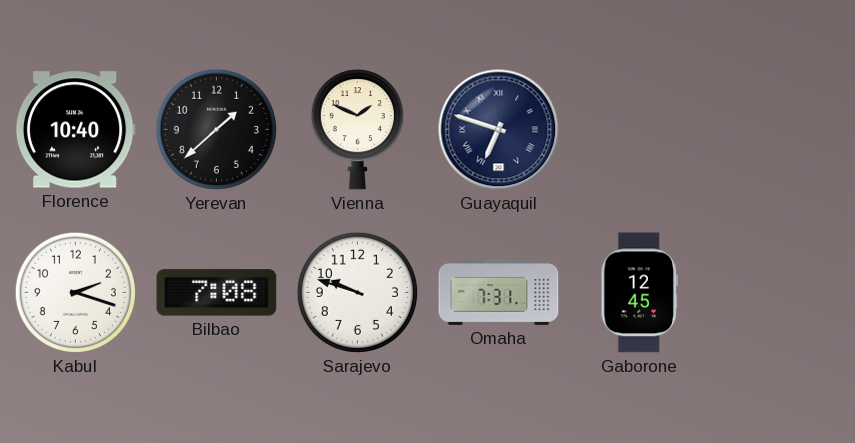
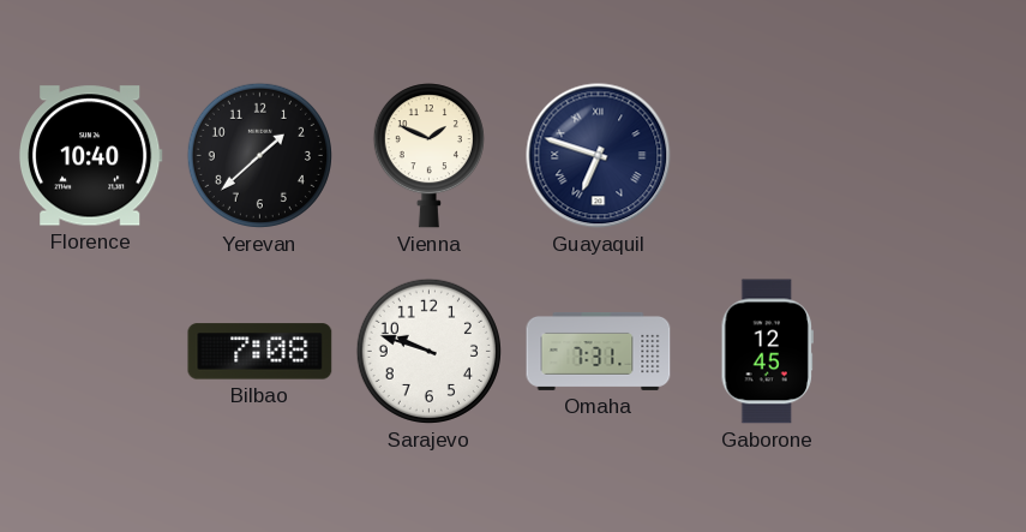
Kabul: 2:18 -> none (75, 292)
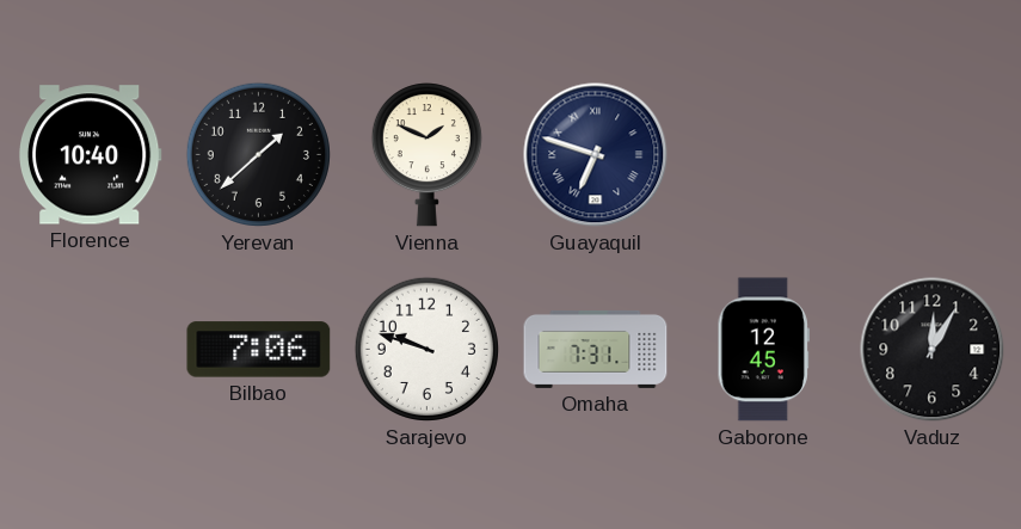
Bilbao: 7:08 -> 7:06 (259, 350)
Vaduz: none -> 12:05 (933, 350)
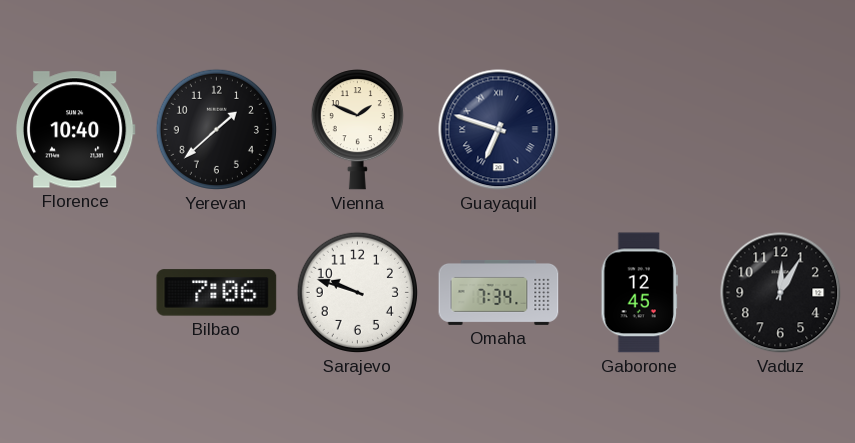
Omaha: 7:31 -> 7:34 (499, 292)
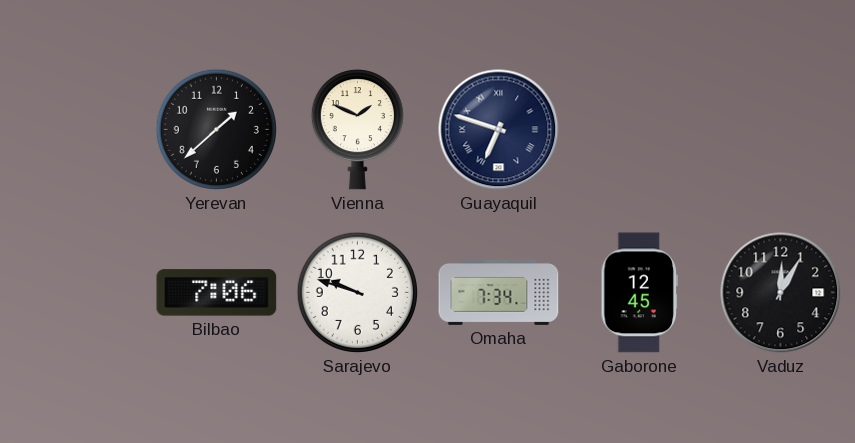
Florence: 10:40 -> none (75, 130)
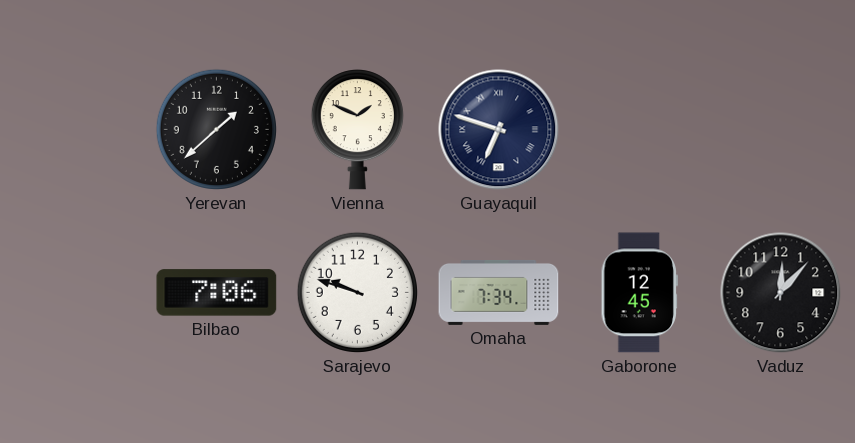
Vaduz: 12:05 -> 12:07 (781, 293)
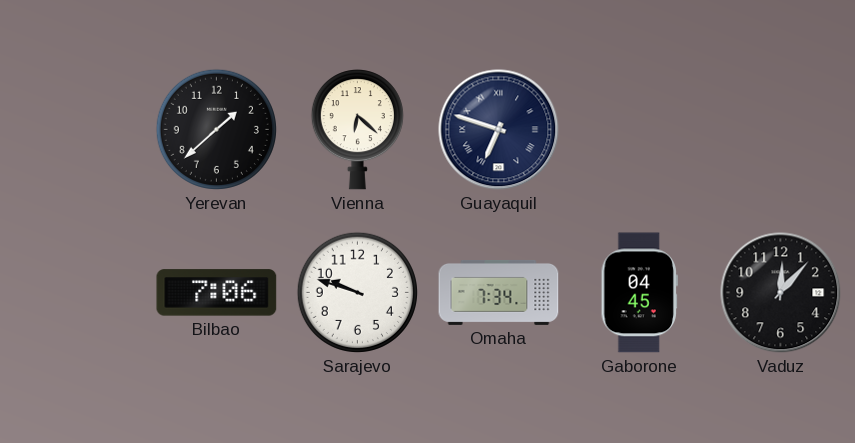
Vienna: 1:49 -> 6:22 (357, 130)
Gaborone: 12:45 -> 04:45 (639, 293)
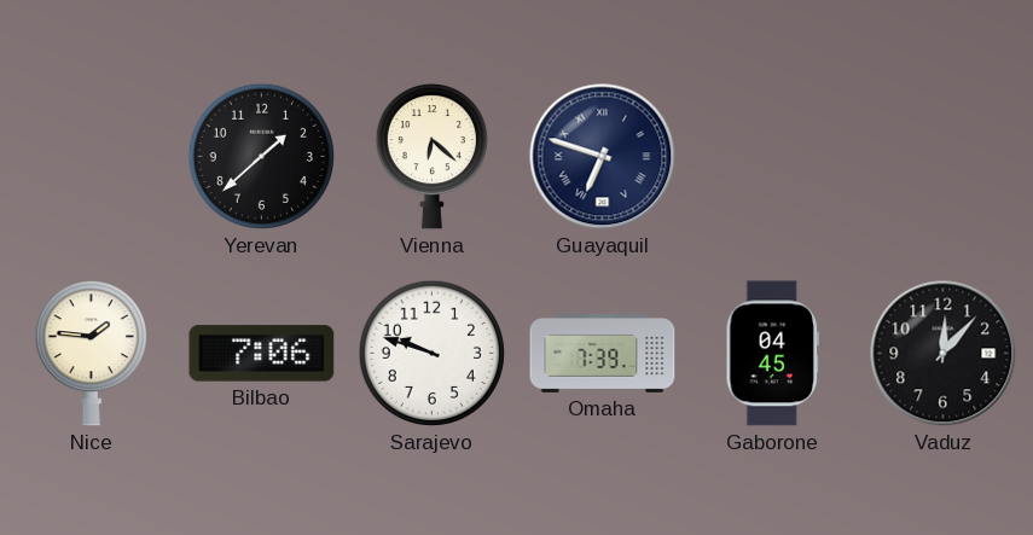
Nice: none -> 1:46 (91, 354)
Omaha: 7:34 -> 7:39 (603, 353)
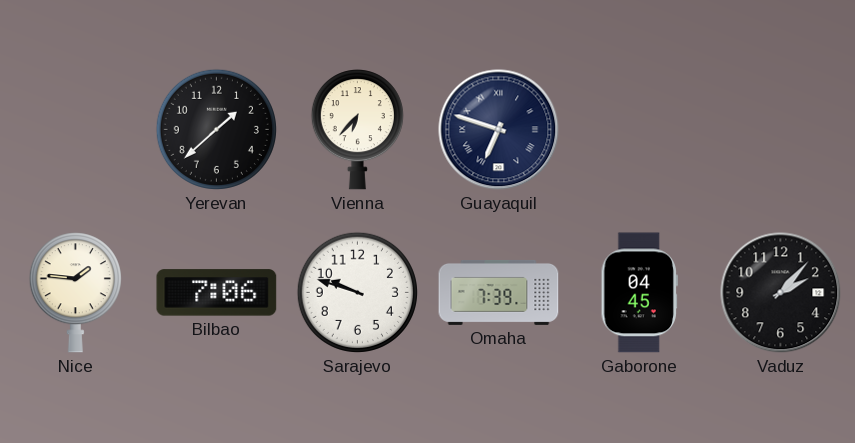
Vienna: 6:22 -> 6:37 (357, 130)
Vaduz: 12:07 -> 2:07 (781, 293)
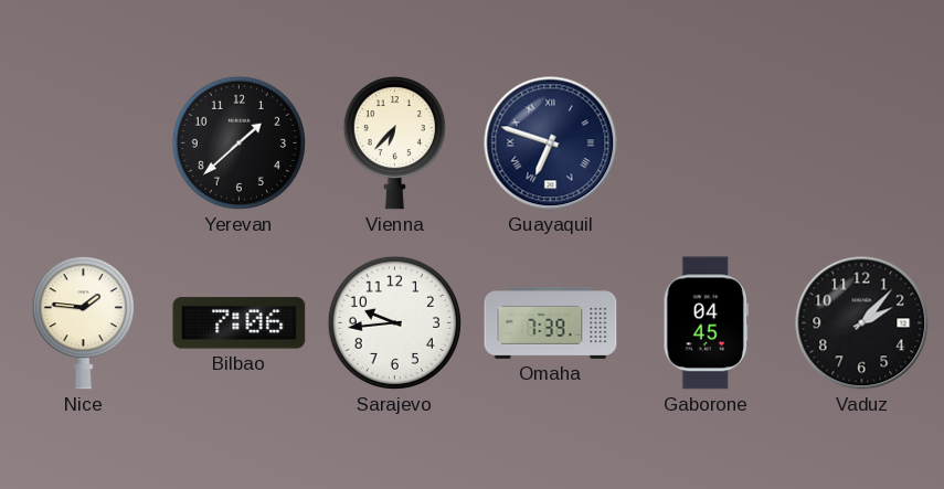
Sarajevo: 9:48 -> 9:44 (394, 322)
